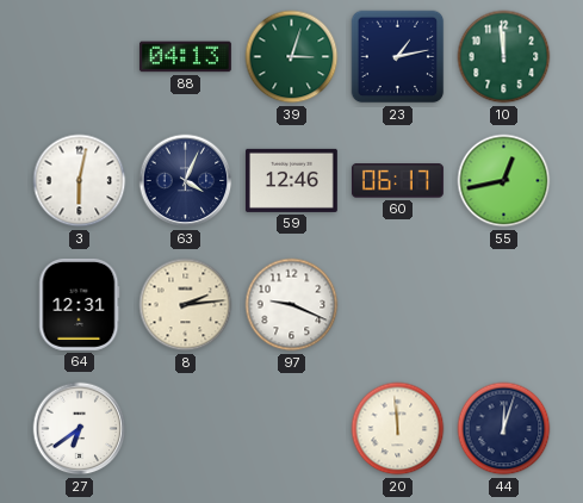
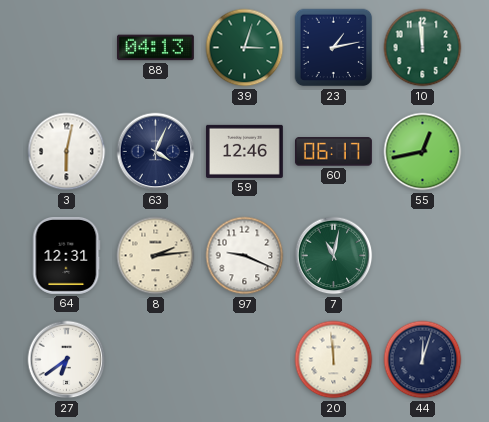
7: none -> 11:02 (334, 256)
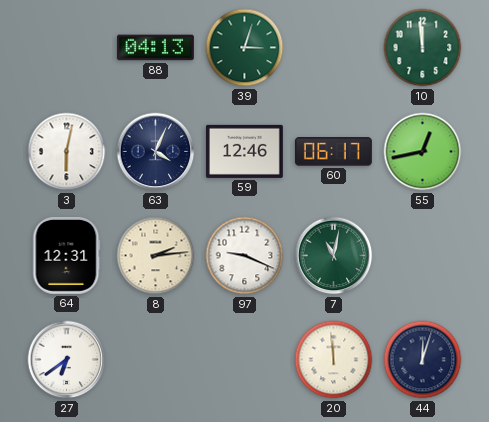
23: 1:13 -> none (334, 48)
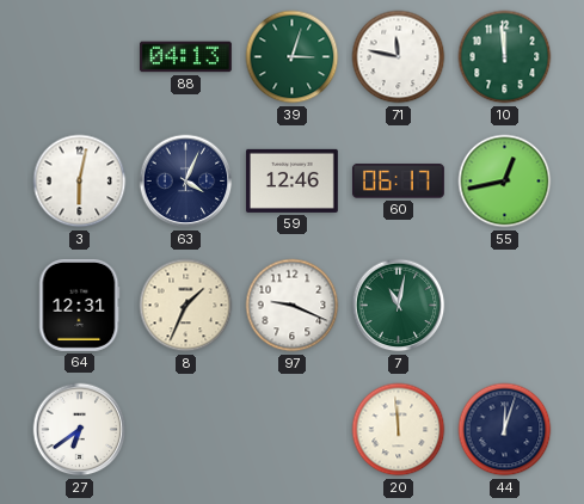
71: none -> 11:47 (399, 57)
8: 2:14 -> 1:34 (186, 306)
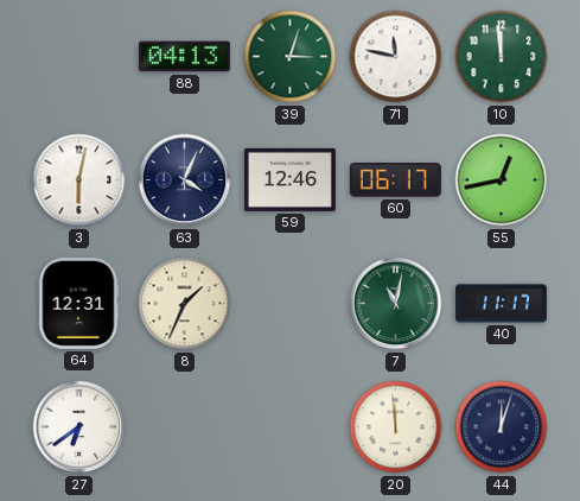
97: 9:19 -> none (293, 306)
40: none -> 11:17 (502, 304)
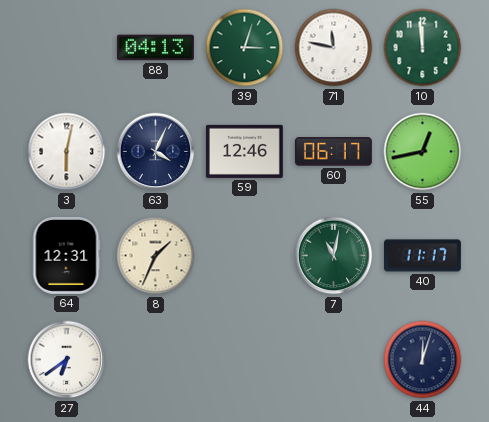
20: 11:59 -> none (396, 427)
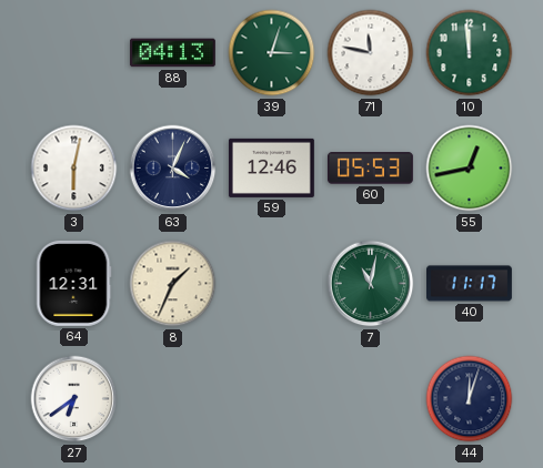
60: 06:17 -> 05:53 (370, 169)
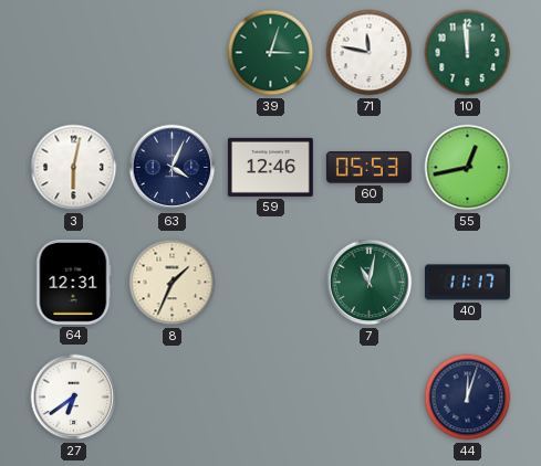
88: 04:13 -> none (172, 53)
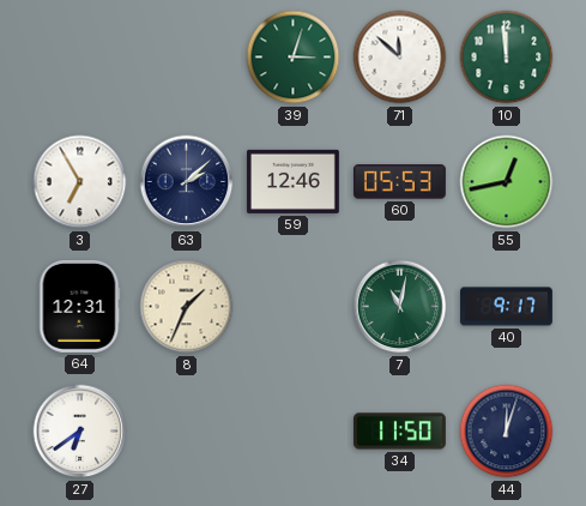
71: 11:47 -> 11:52 (400, 58)
3: 6:02 -> 6:55 (80, 182)
63: 4:04 -> 2:08 (187, 182)
40: 11:17 -> 9:17 (507, 307)
34: none -> 11:50 (399, 432)
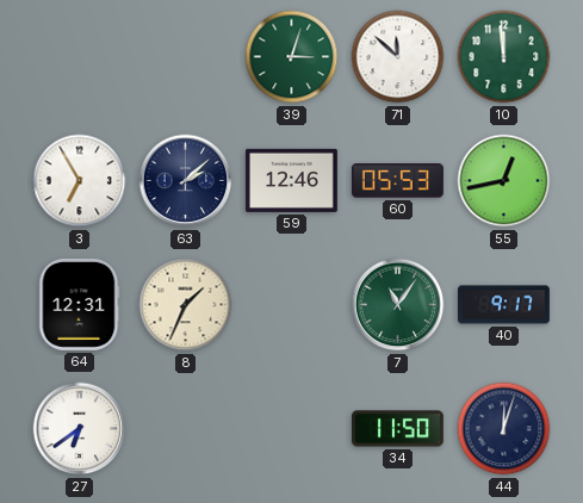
7: 11:02 -> 11:06 (398, 305)
